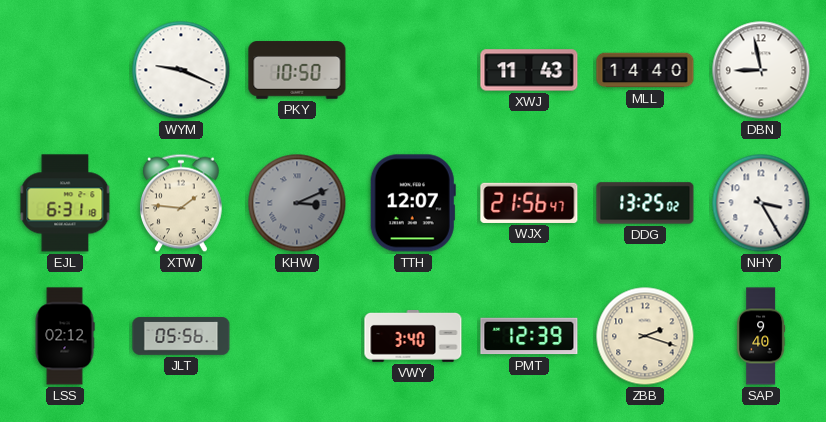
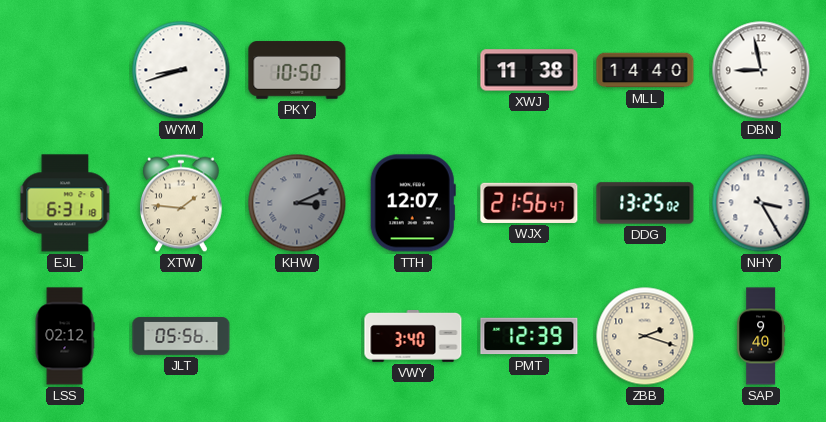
WYM: 9:19 -> 8:42 (181, 70)
XWJ: 11:43 -> 11:38 (529, 70)
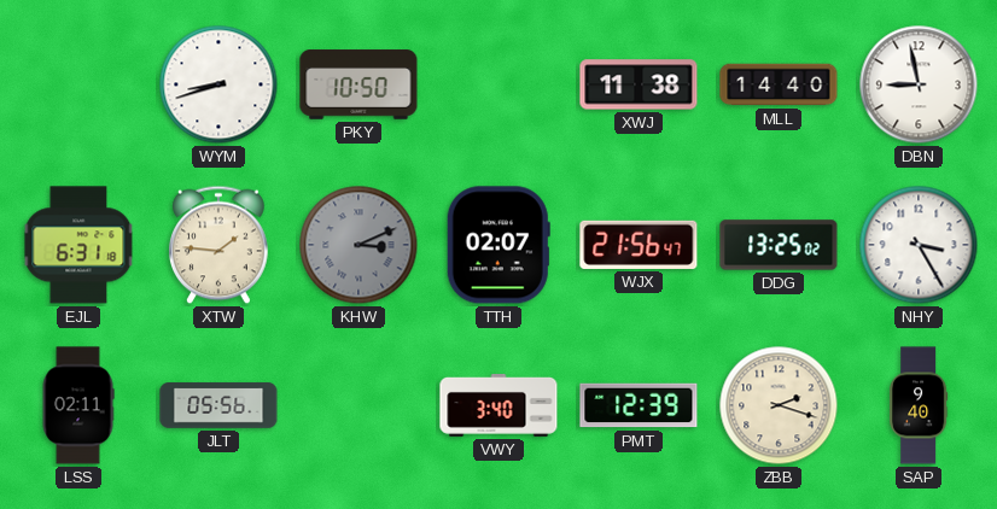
TTH: 12:07 -> 02:07 (498, 245)
LSS: 02:12 -> 02:11 (78, 405)
